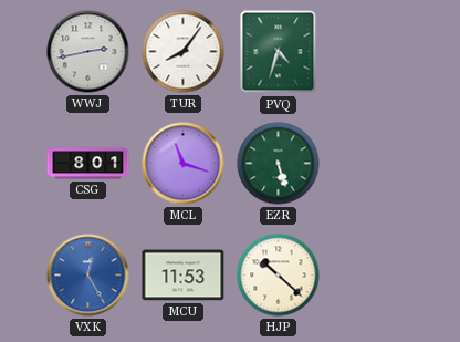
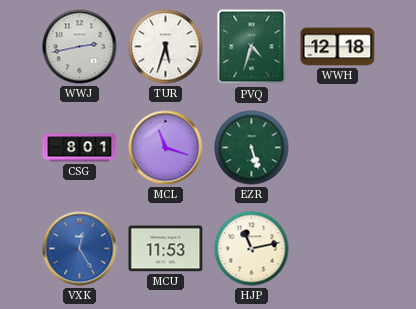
TUR: 8:06 -> 5:33 (166, 47)
WWH: none -> 12:18 (338, 47)
HJP: 10:22 -> 11:13 (252, 249)
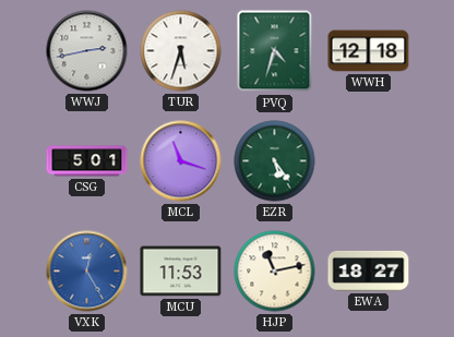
CSG: 8:01 -> 5:01 (87, 161)
EZR: 5:27 -> 5:24 (275, 161)
EWA: none -> 18:27 (369, 270)
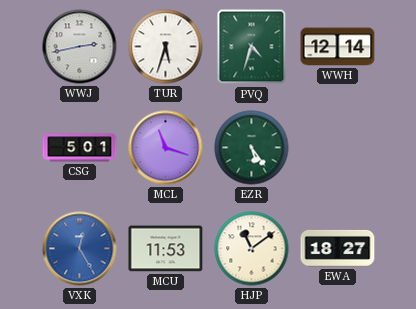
WWH: 12:18 -> 12:14 (338, 47)
HJP: 11:13 -> 11:09 (252, 249)
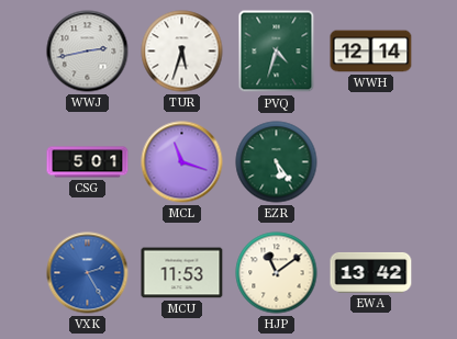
VXK: 12:25 -> 2:25 (88, 273)
EWA: 18:27 -> 13:42 (371, 272)
